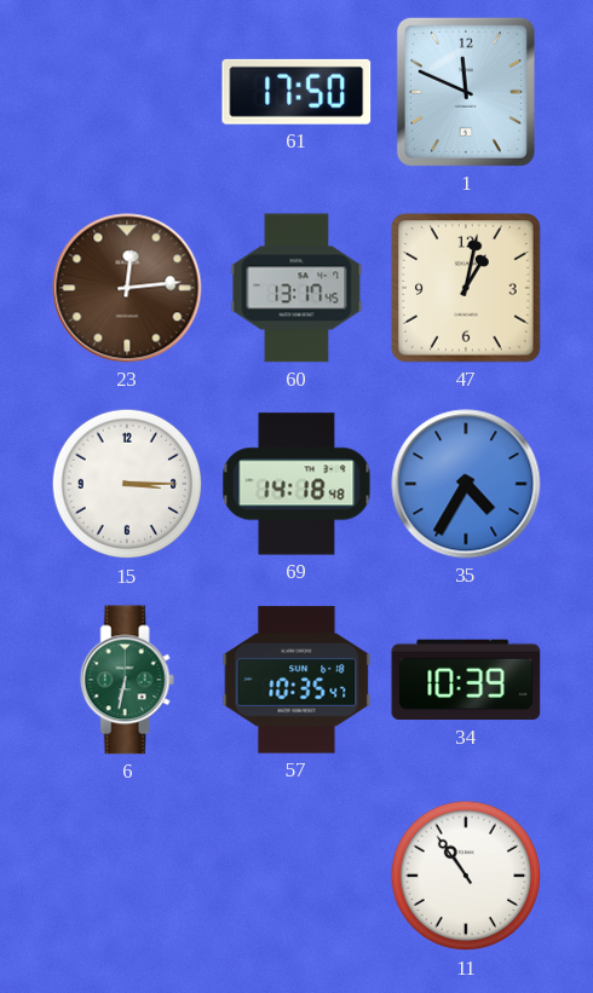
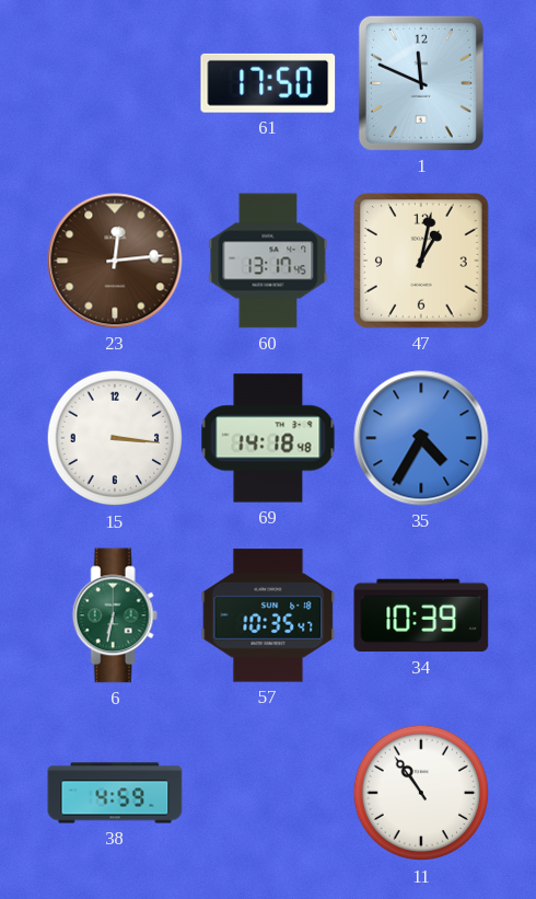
15: 3:15 -> 3:16 (115, 438)
38: none -> 4:59 (115, 793)
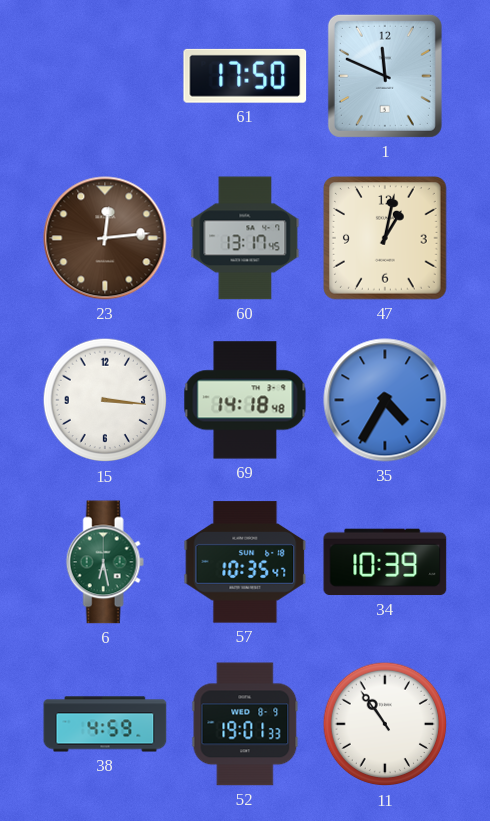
6: 6:32 -> 6:28 (105, 562)
52: none -> 19:01 (245, 724)
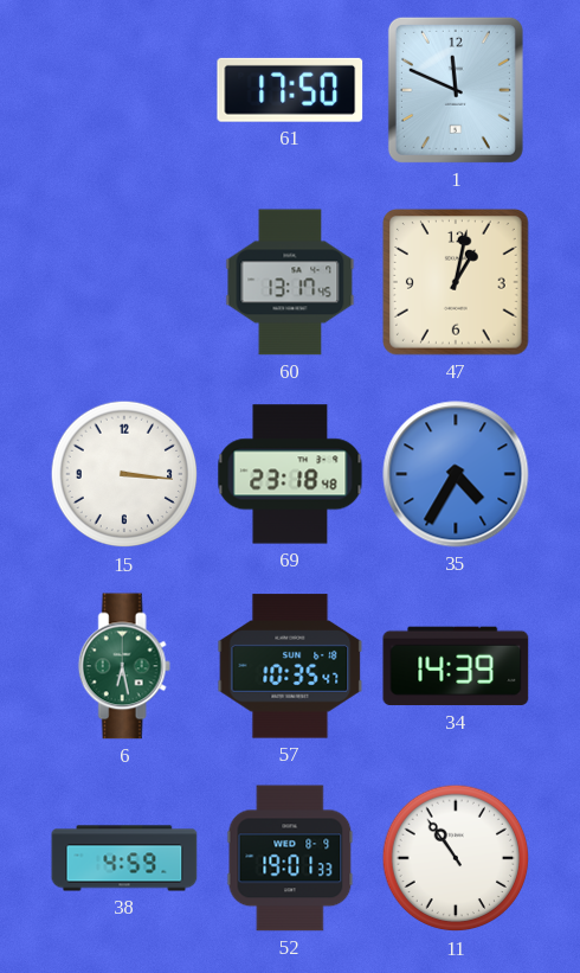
23: 12:14 -> none (105, 238)
69: 14:18 -> 23:18 (290, 474)
34: 10:39 -> 14:39 (456, 666)
